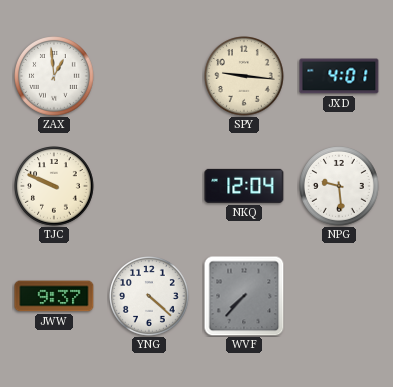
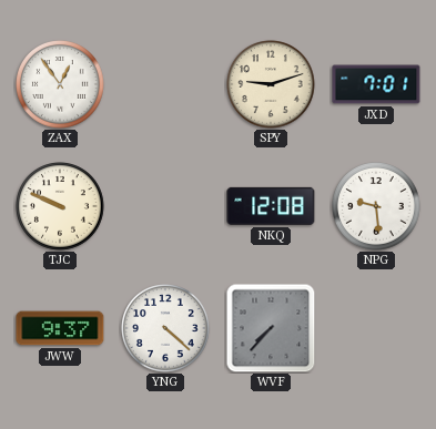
ZAX: 12:59 -> 12:54 (61, 85)
SPY: 9:16 -> 9:12 (272, 85)
JXD: 4:01 -> 7:01 (376, 84)
NKQ: 12:04 -> 12:08 (271, 206)
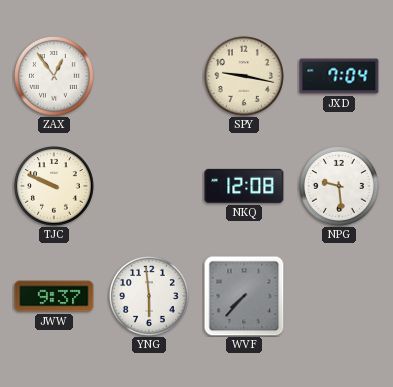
SPY: 9:12 -> 9:17 (245, 77)
JXD: 7:01 -> 7:04 (339, 76)
YNG: 4:22 -> 5:59 (150, 297)
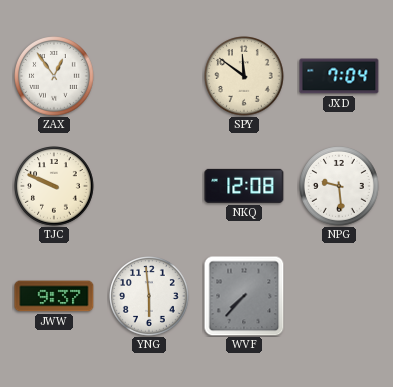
SPY: 9:17 -> 11:51 (245, 77)
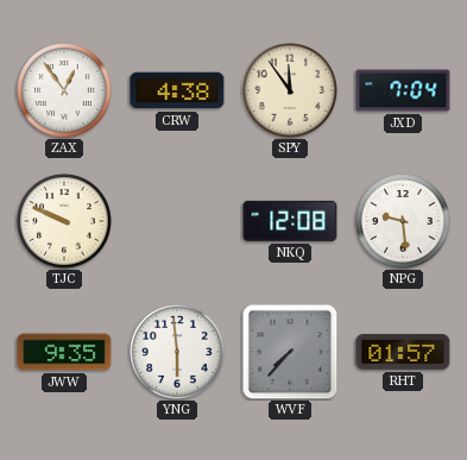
CRW: none -> 4:38 (177, 90)
SPY: 11:51 -> 11:54 (291, 92)
JWW: 9:37 -> 9:35 (64, 352)
RHT: none -> 01:57 (403, 352)
